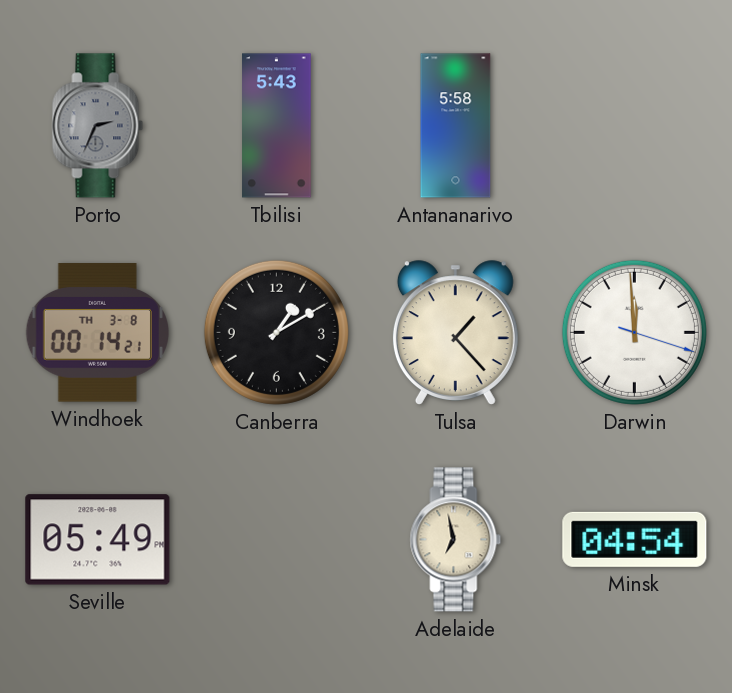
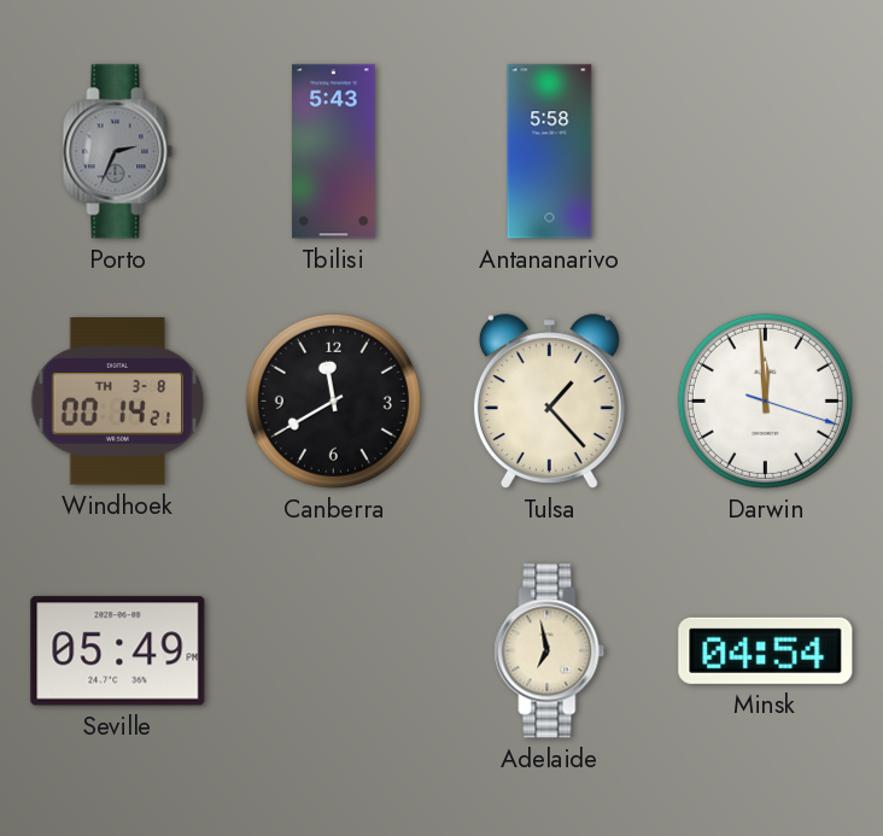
Canberra: 1:10 -> 11:40 (333, 401)
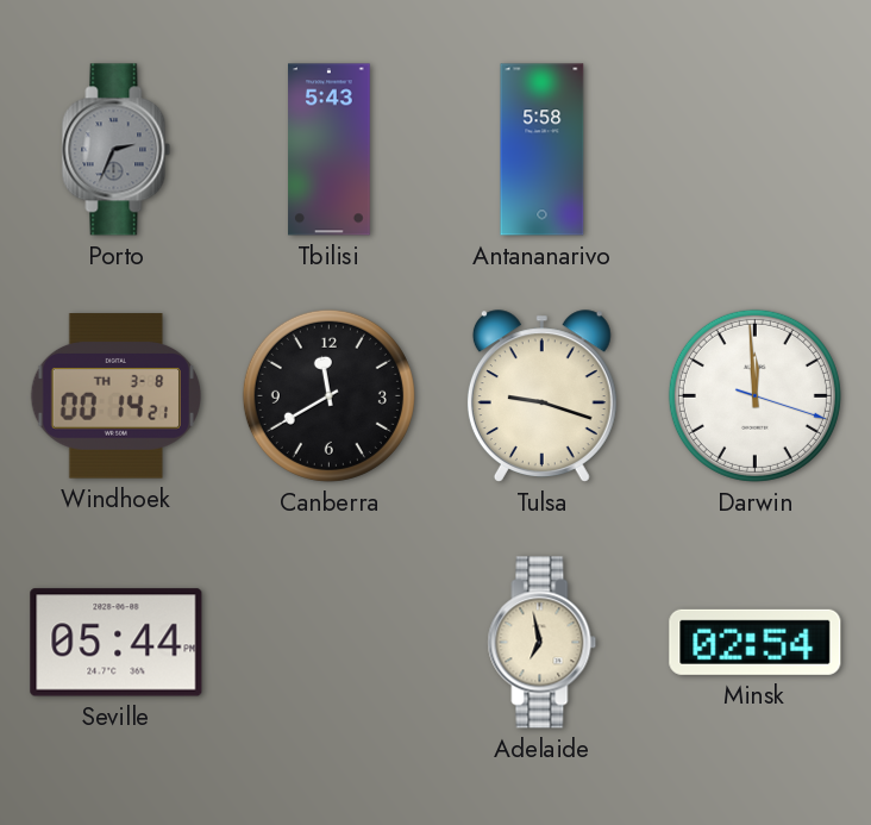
Tulsa: 1:23 -> 9:18 (541, 396)
Seville: 05:49 -> 05:44 (117, 643)
Minsk: 04:54 -> 02:54 (756, 642)
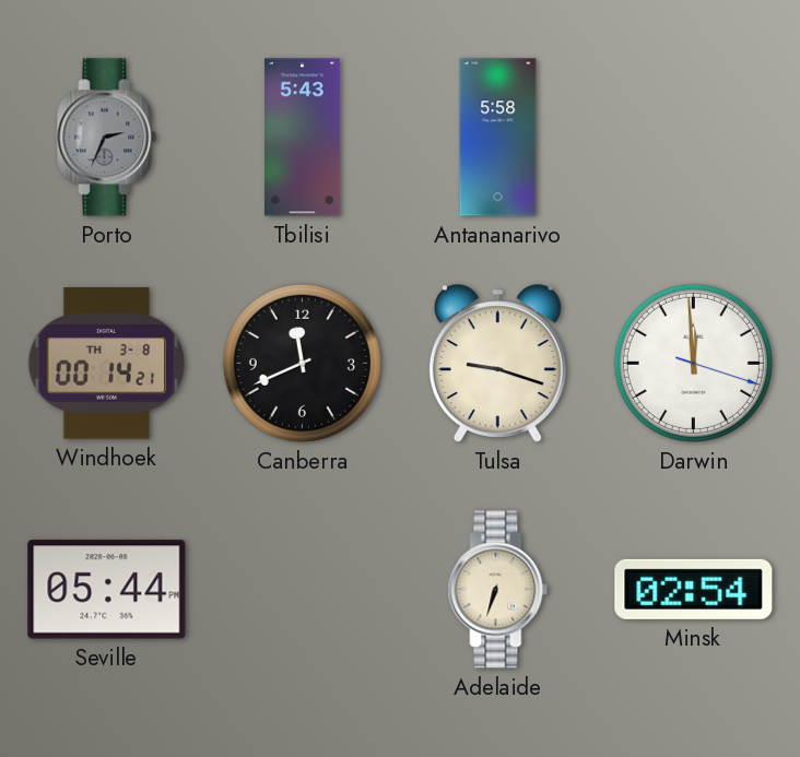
Canberra: 11:40 -> 11:41 (302, 363)
Adelaide: 6:58 -> 6:33 (498, 590)
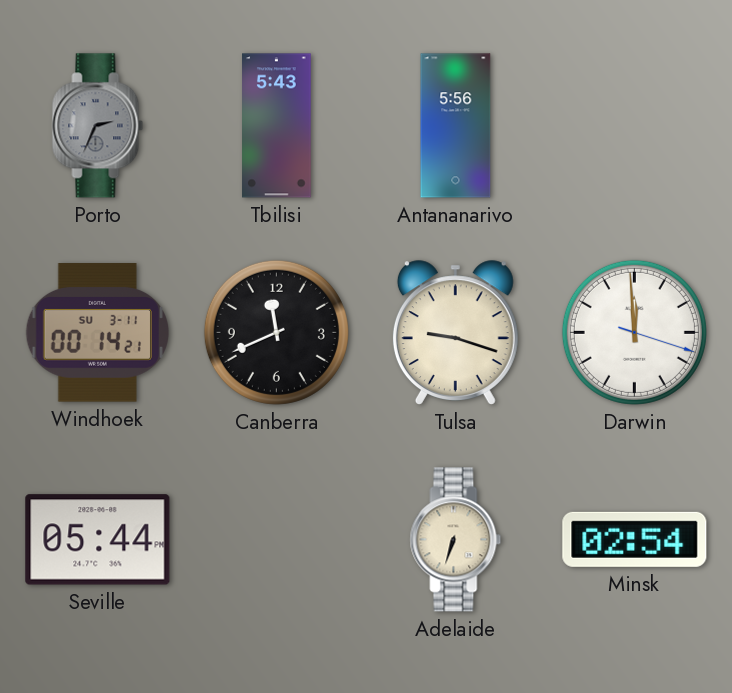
Antananarivo: 5:58 -> 5:56 (456, 126)
Windhoek date: TH 3-8 -> SU 3-11 (97, 333)
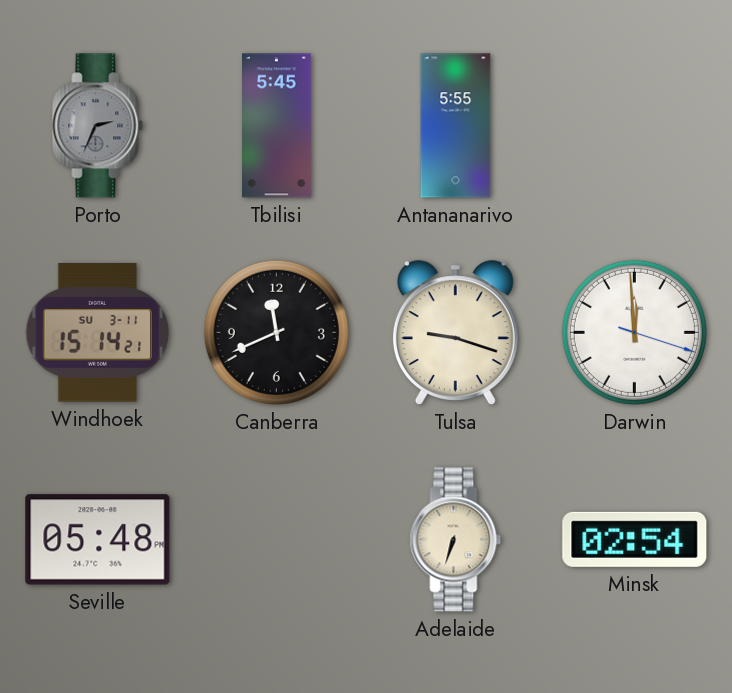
Tbilisi: 5:43 -> 5:45 (277, 126)
Antananarivo: 5:56 -> 5:55 (456, 126)
Windhoek: 00:14 -> 15:14 (97, 333)
Seville: 05:44 -> 05:48 (98, 540)
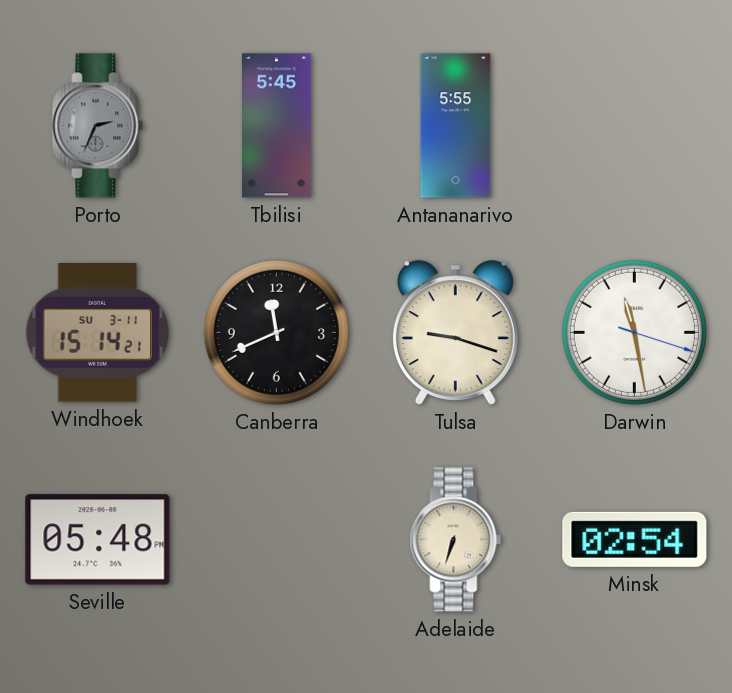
Darwin: 11:59 -> 11:28 (634, 332)
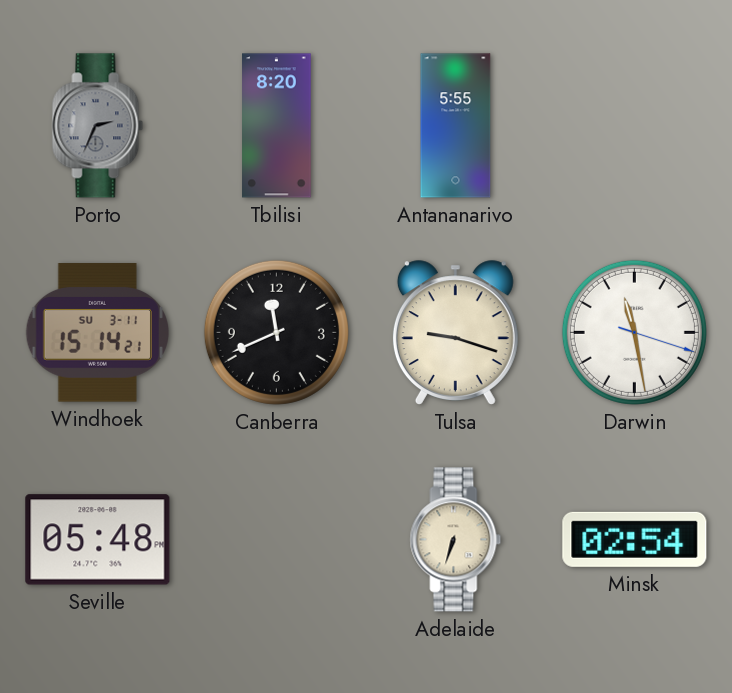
Tbilisi: 5:45 -> 8:20 (277, 126)
